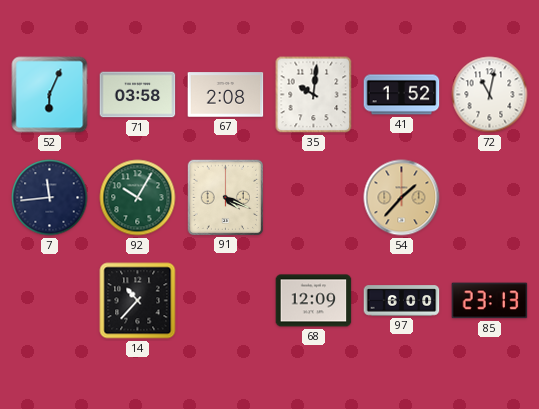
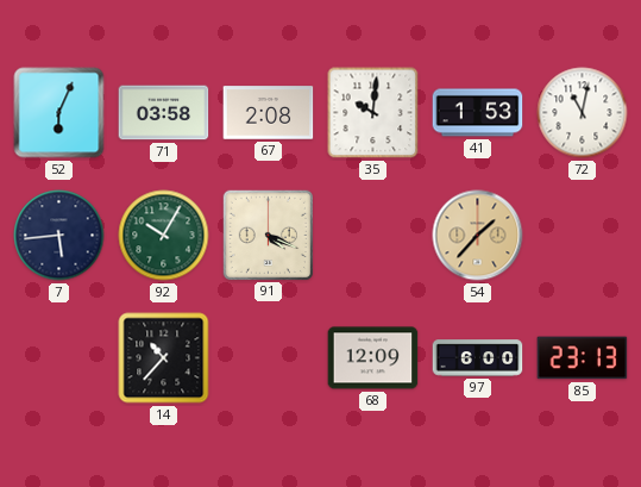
41: 1:52 -> 1:53 (478, 113)
7: 11:44 -> 5:44 (59, 236)
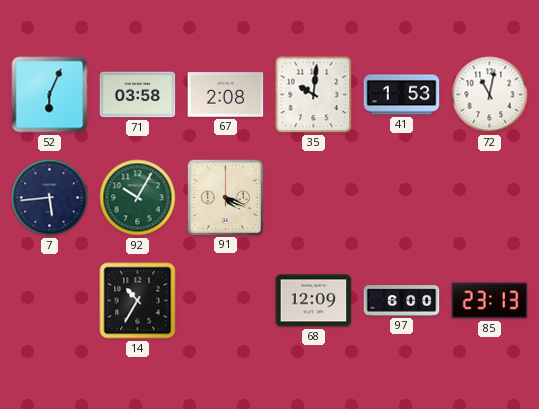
54: 1:37 -> none (478, 236)
14: 10:37 -> 10:35 (138, 301)
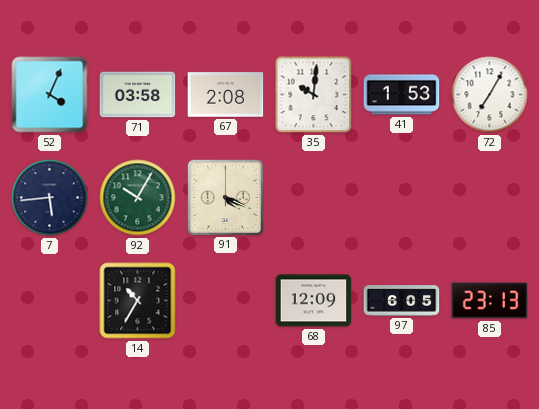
52: 6:04 -> 4:04 (50, 95)
72: 11:02 -> 7:05 (490, 95)
97: 6:00 -> 6:05 (402, 301)
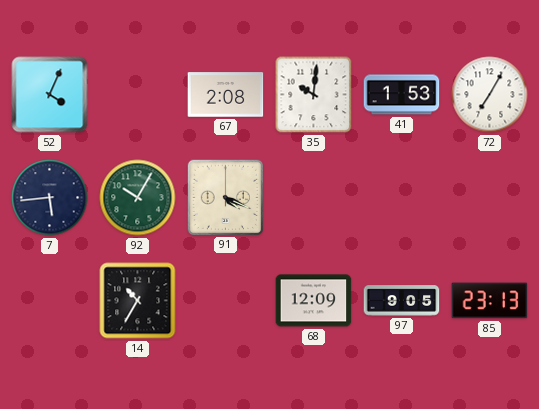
71: 03:58 -> none (138, 95)
97: 6:05 -> 9:05 (402, 301)
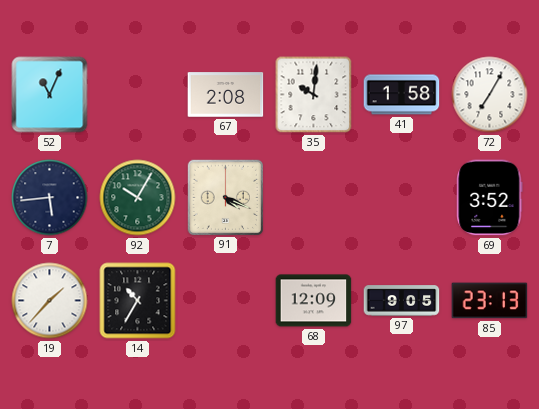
52: 4:04 -> 11:04 (50, 95)
41: 1:53 -> 1:58 (402, 95)
69: none -> 3:52 (490, 198)
19: none -> 1:37 (50, 301)
